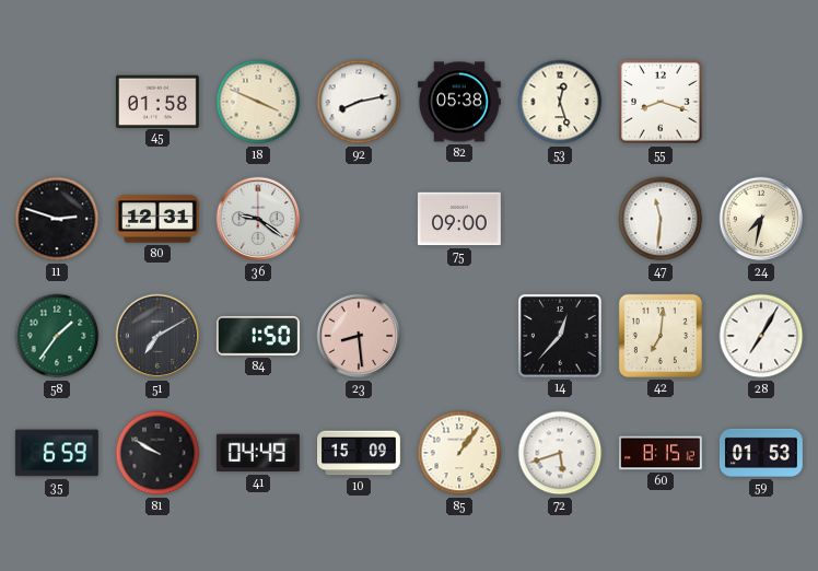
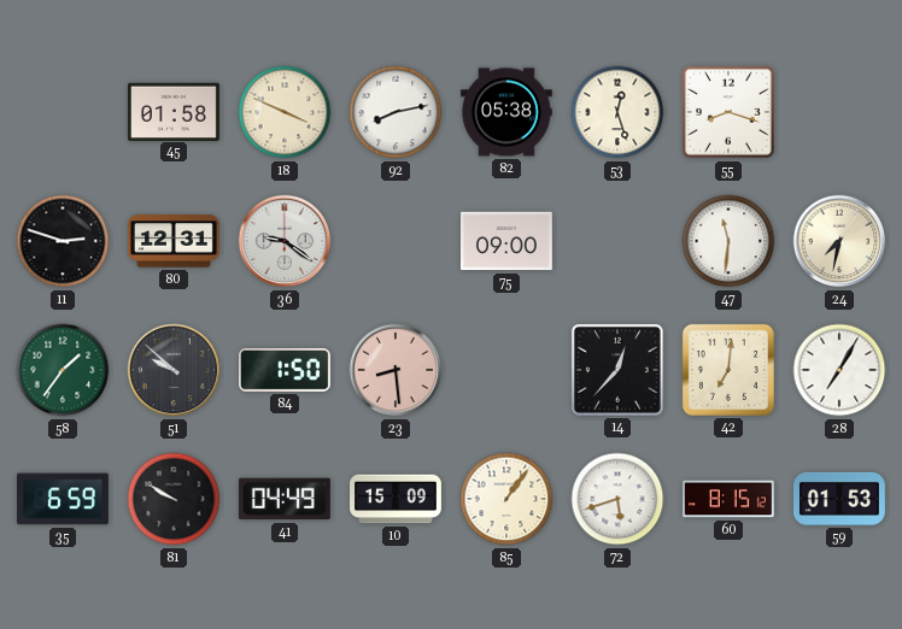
51: 7:10 -> 9:52 (174, 370)
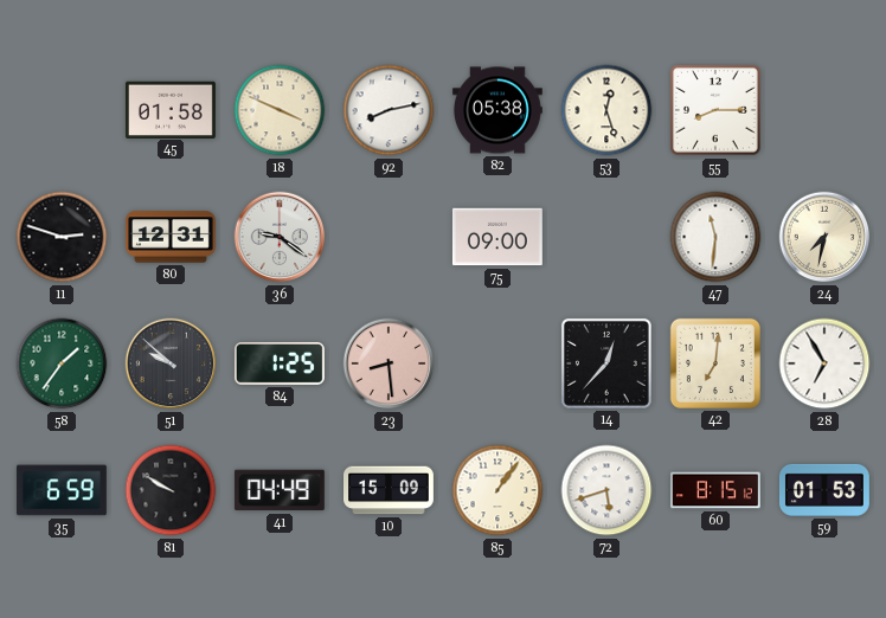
55: 8:18 -> 8:15 (715, 110)
84: 1:50 -> 1:25 (280, 363)
28: 7:05 -> 6:55 (824, 363)
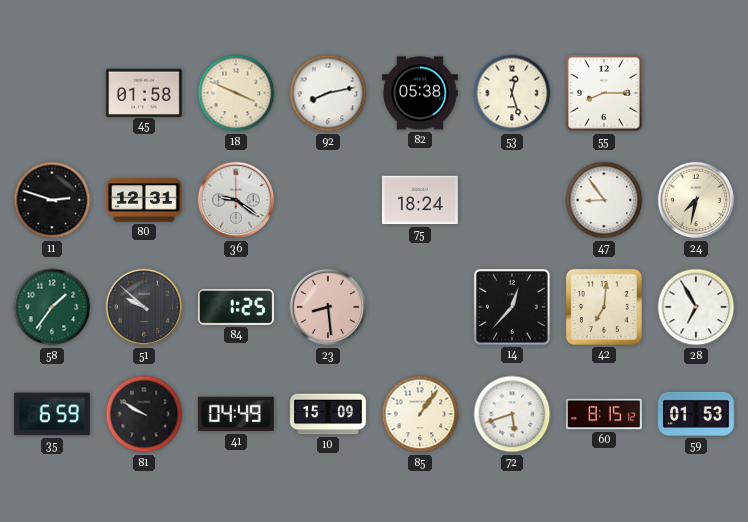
75: 09:00 -> 18:24 (420, 200)
47: 11:31 -> 8:54 (604, 200)
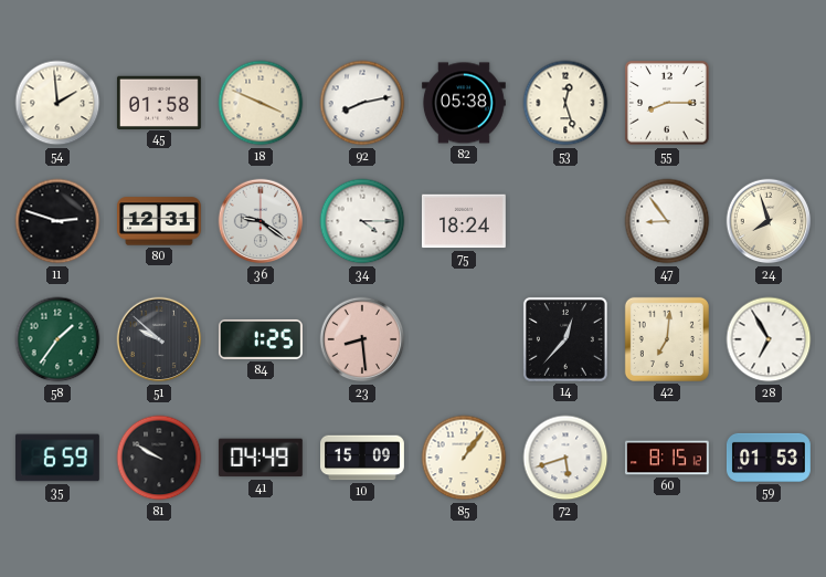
54: none -> 1:59 (57, 103)
34: none -> 4:15 (362, 221)
24: 7:32 -> 7:57 (769, 221)
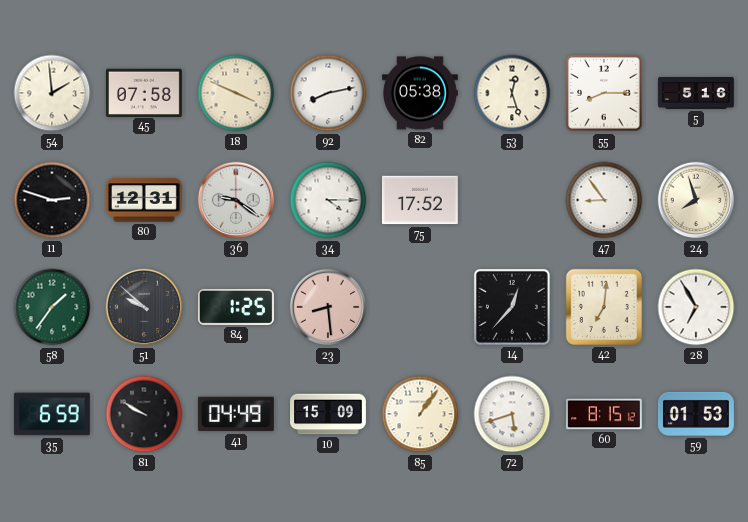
45: 01:58 -> 07:58 (144, 92)
5: none -> 5:16 (697, 94)
75: 18:24 -> 17:52 (420, 200)
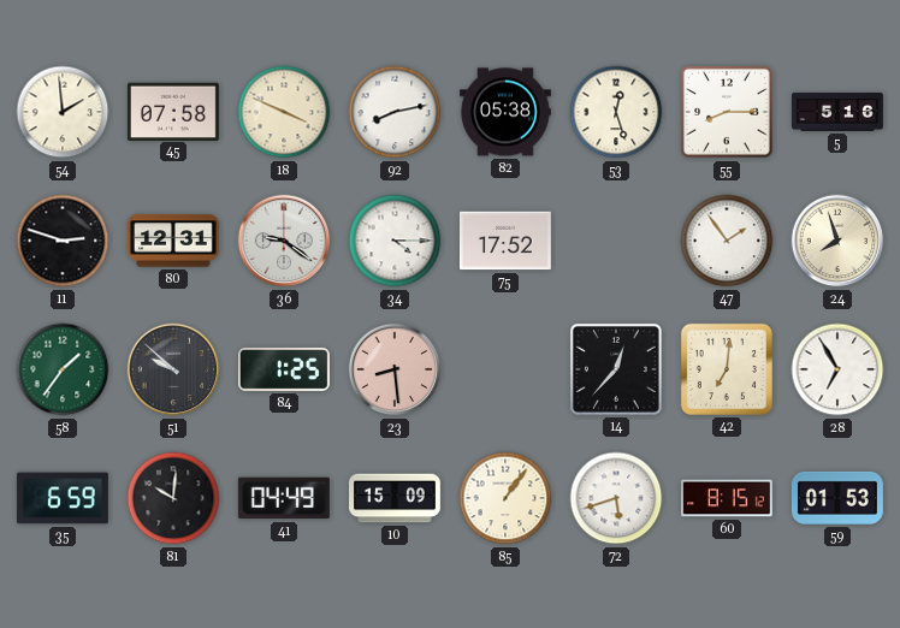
47: 8:54 -> 1:54 (727, 241)
81: 9:50 -> 10:01 (173, 498)
